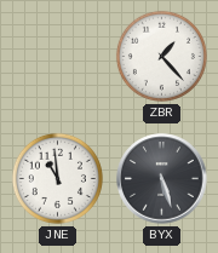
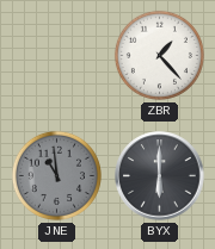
JNE dial: white -> grey (56, 175)
BYX: 5:27 -> 6:00 (160, 176)
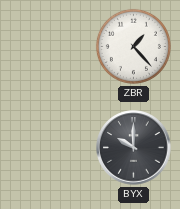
JNE: 10:59 -> none (56, 175)
BYX: 6:00 -> 10:00 (134, 148)
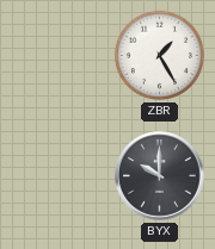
ZBR: 1:23 -> 1:25 (159, 55)
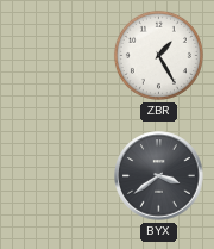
BYX: 10:00 -> 3:39 (159, 176)
